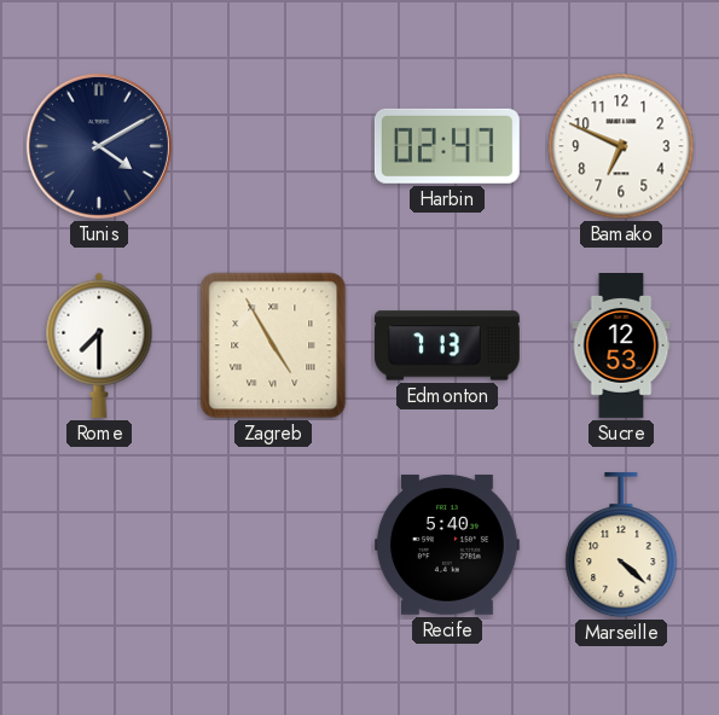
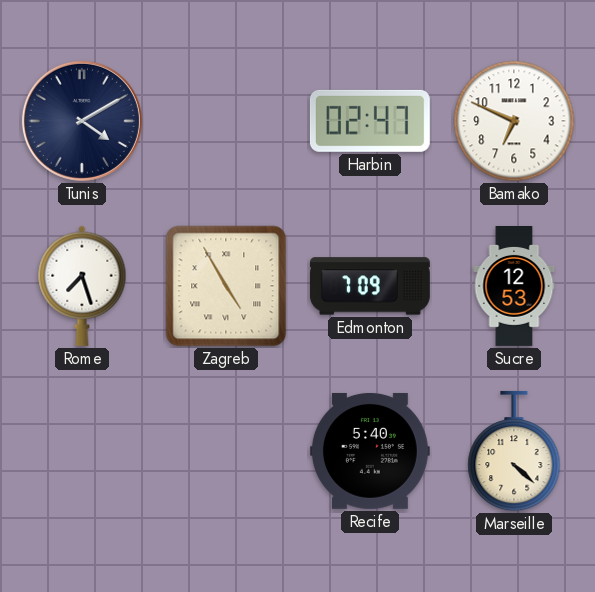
Rome: 7:30 -> 7:27 (82, 286)
Edmonton: 7:13 -> 7:09 (370, 286)
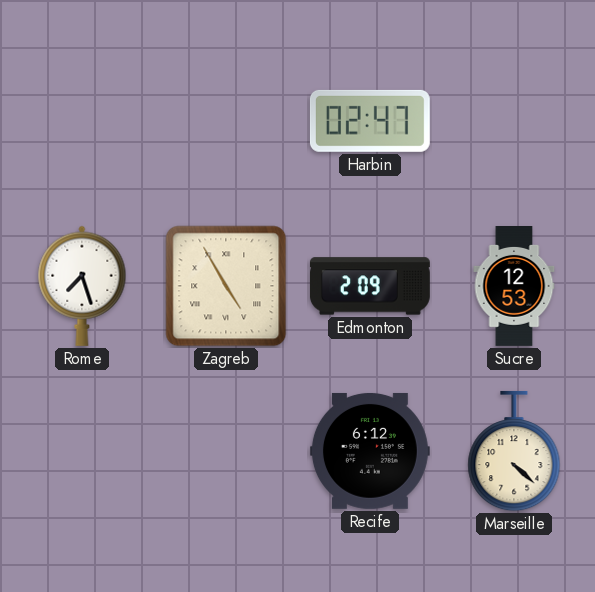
Tunis: 4:10 -> none (82, 121)
Bamako: 6:49 -> none (514, 121)
Edmonton: 7:09 -> 2:09 (370, 286)
Recife: 5:40 -> 6:12 (370, 451)
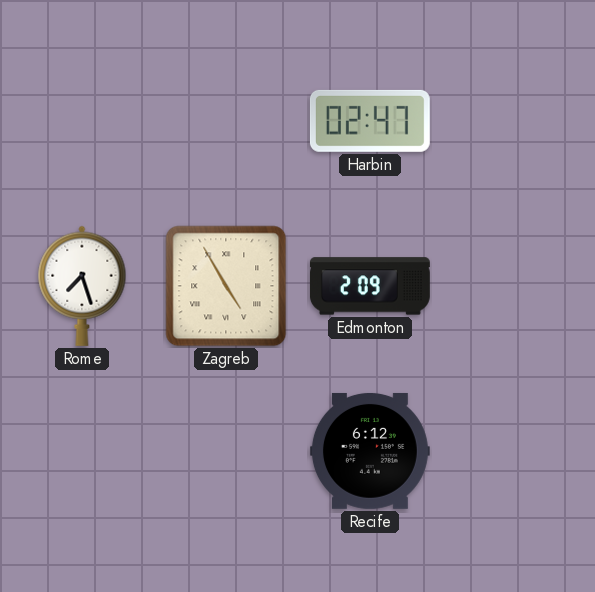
Sucre: 12:53 -> none (514, 287)
Marseille: 4:22 -> none (514, 451)
